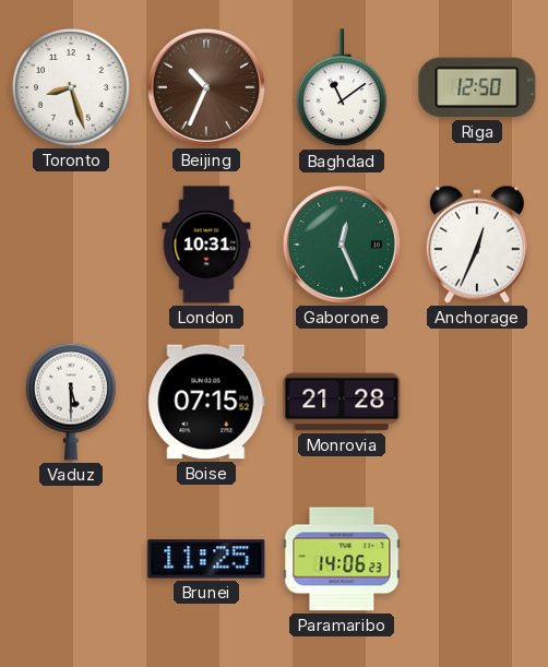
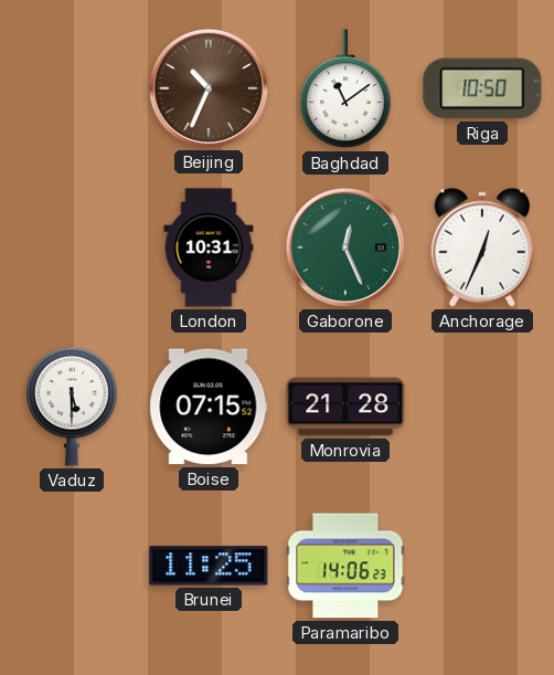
Toronto: 8:27 -> none (71, 87)
Riga: 12:50 -> 10:50 (482, 88)
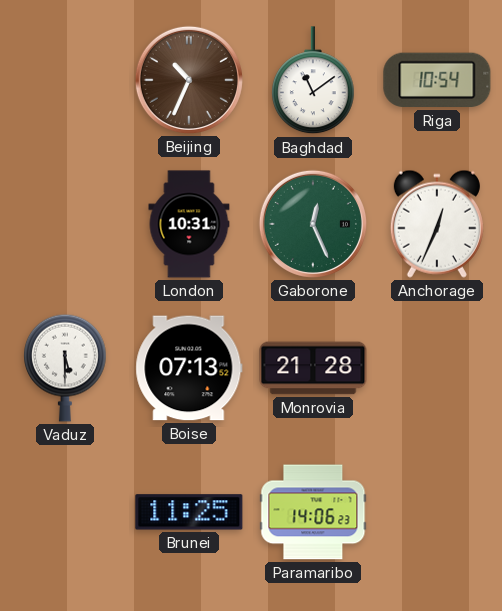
Riga: 10:50 -> 10:54 (437, 80)
Boise: 07:15 -> 07:13 (189, 368)
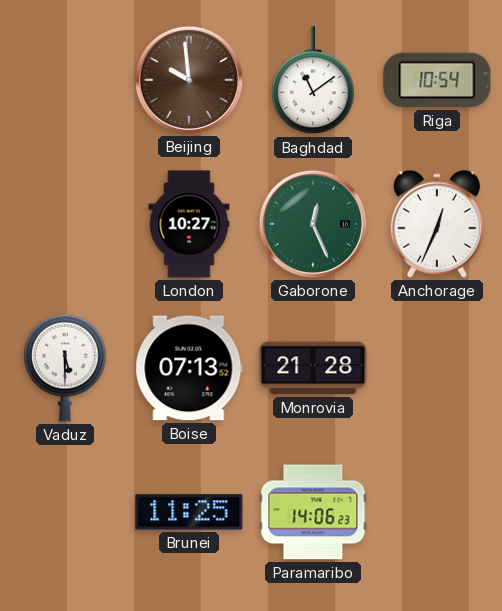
Beijing: 10:34 -> 9:59 (189, 80)
London: 10:31 -> 10:27 (189, 224)
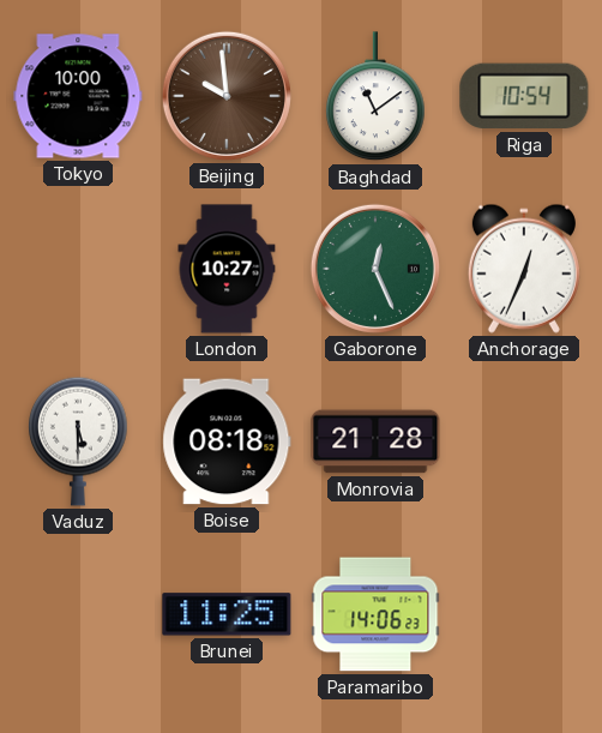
Tokyo: none -> 10:00 (78, 96)
Boise: 07:13 -> 08:18 (227, 441)
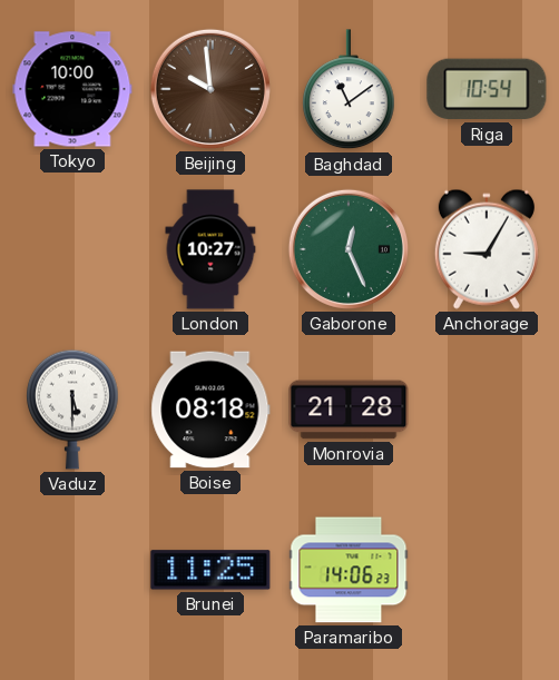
Anchorage: 12:34 -> 9:05 (487, 249)
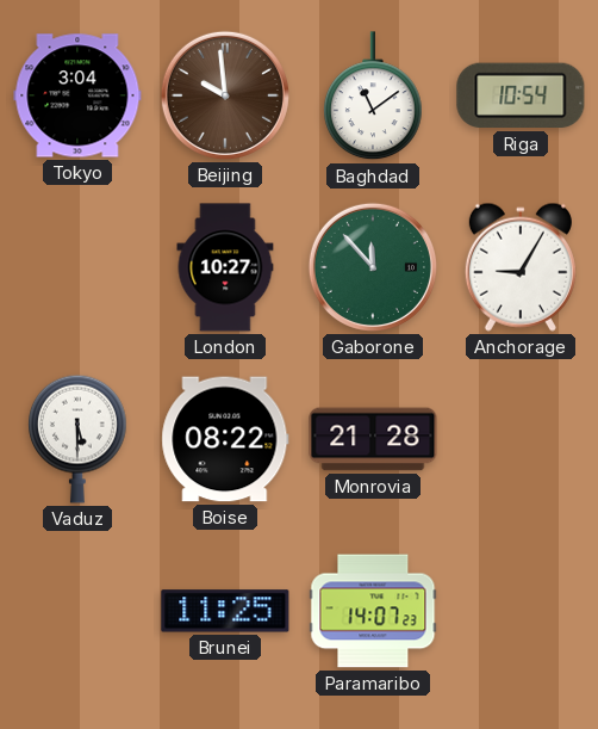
Tokyo: 10:00 -> 3:04 (77, 95)
Gaborone: 12:26 -> 11:53 (373, 267)
Boise: 08:18 -> 08:22 (225, 439)
Paramaribo: 14:06 -> 14:07 (373, 611)
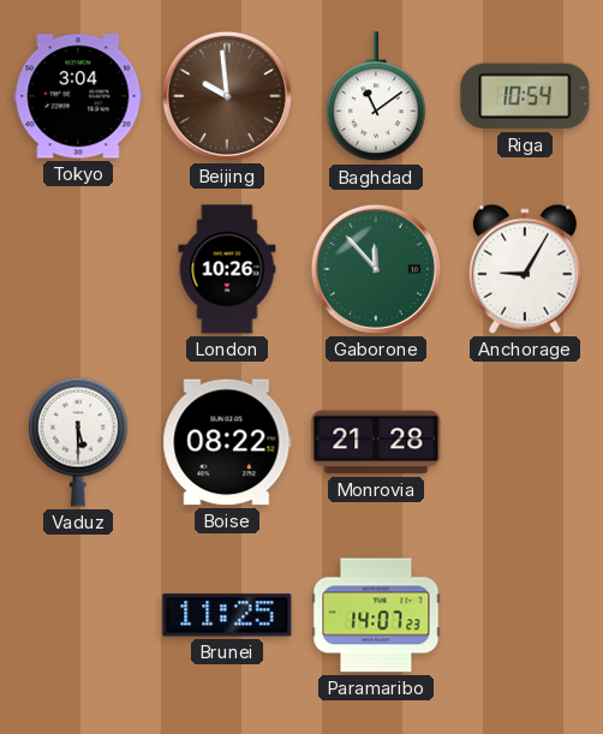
London: 10:27 -> 10:26 (227, 269)
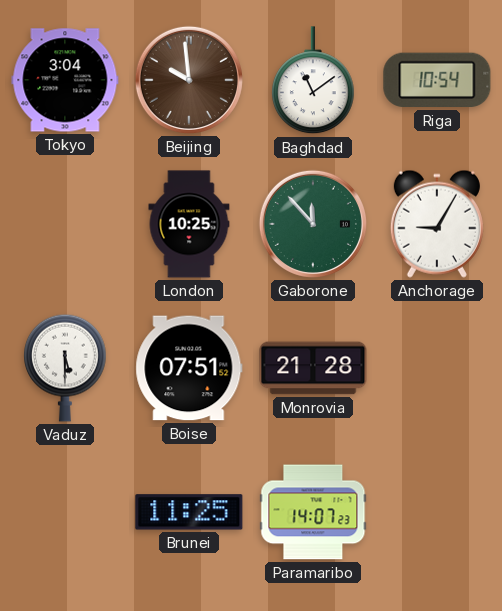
London: 10:26 -> 10:25 (189, 224)
Boise: 08:22 -> 07:51 (189, 368)
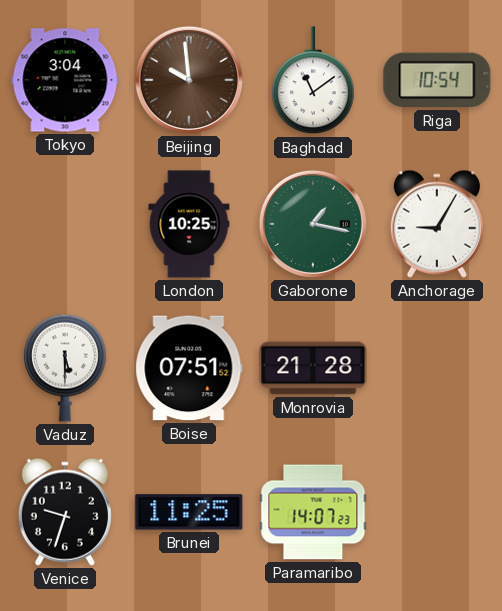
Gaborone: 11:53 -> 1:17 (313, 224)
Venice: none -> 9:33 (65, 512)
